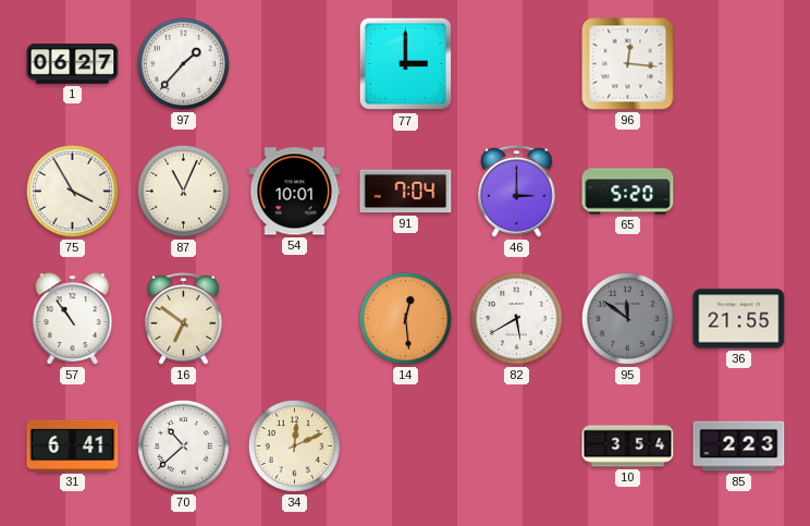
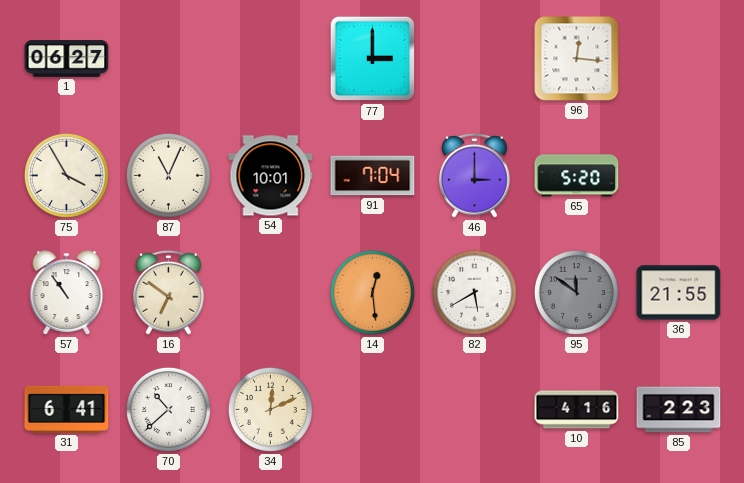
97: 1:37 -> none (183, 63)
10: 3:54 -> 4:16 (577, 410)
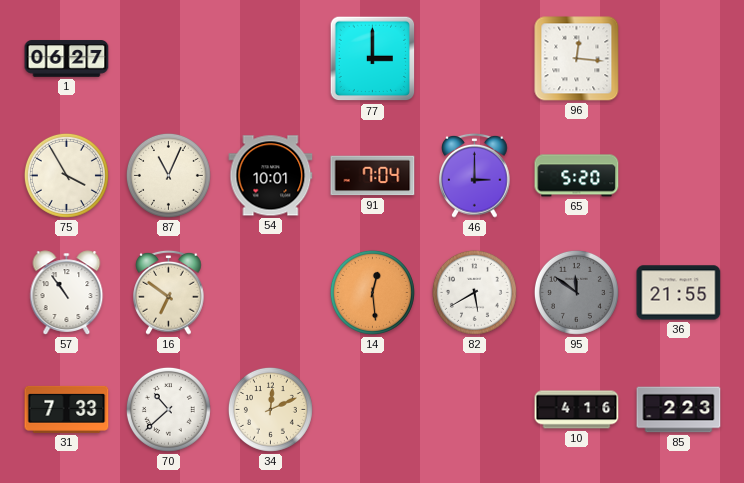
31: 6:41 -> 7:33 (67, 409)
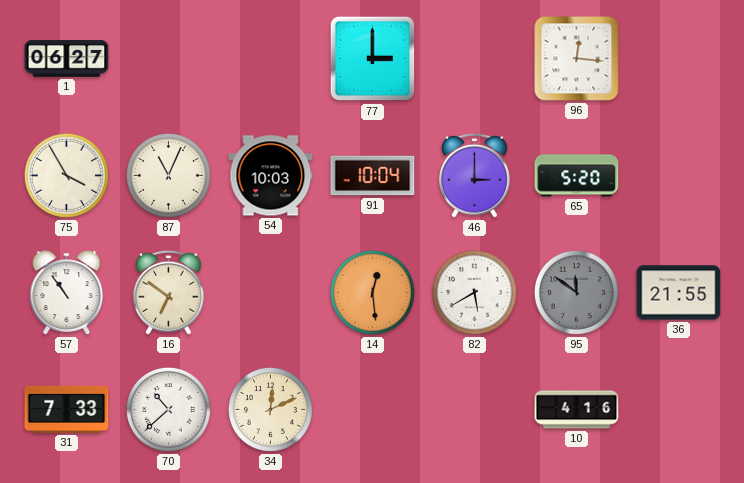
54: 10:01 -> 10:03 (271, 176)
91: 7:04 -> 10:04 (373, 176)
85: 2:23 -> none (679, 410)
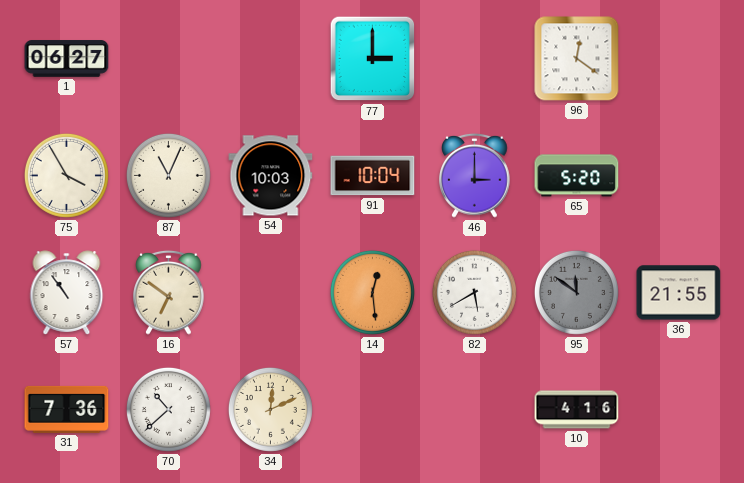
96: 12:16 -> 12:21 (577, 59)
31: 7:33 -> 7:36 (67, 409)
